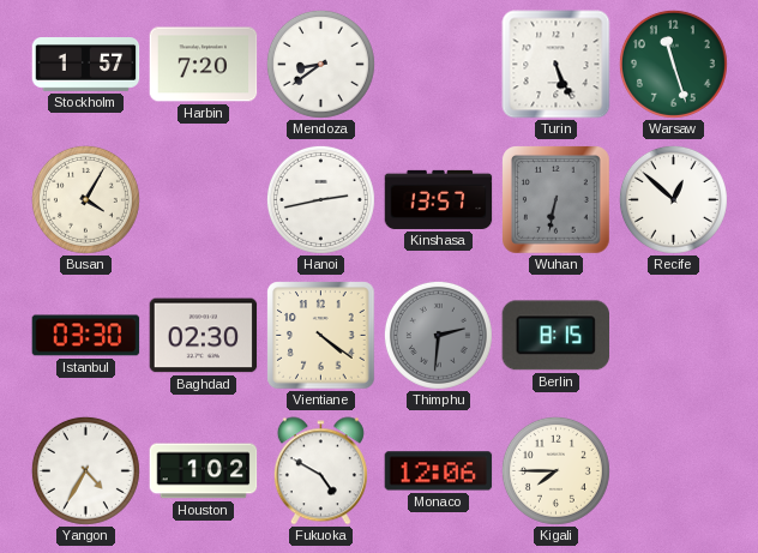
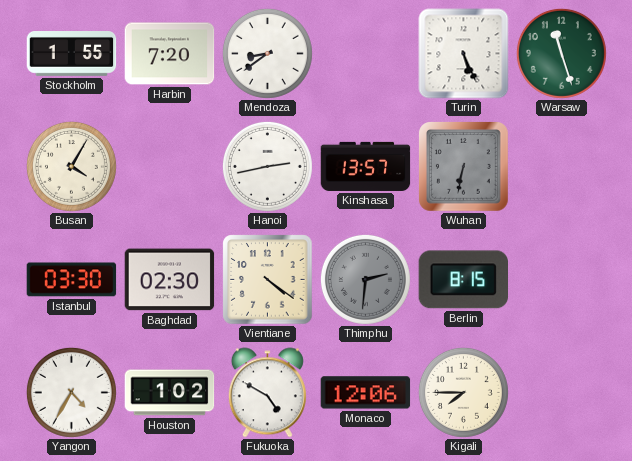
Stockholm: 1:57 -> 1:55 (72, 54)
Recife: 12:52 -> none (673, 199)
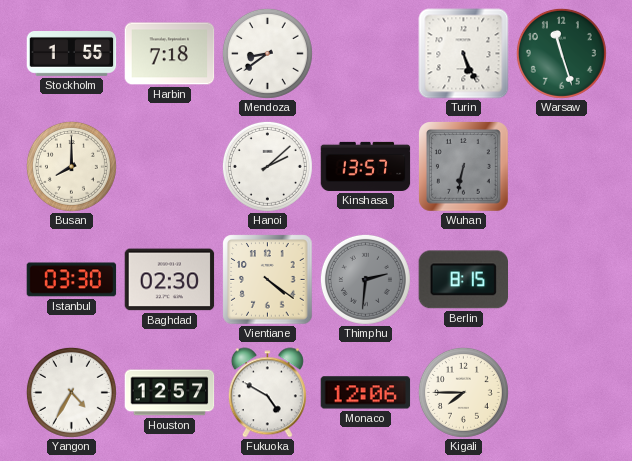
Harbin: 7:20 -> 7:18 (170, 54)
Busan: 4:05 -> 8:00 (71, 166)
Hanoi: 2:43 -> 2:08 (267, 166)
Houston: 1:02 -> 12:57 (170, 393)
